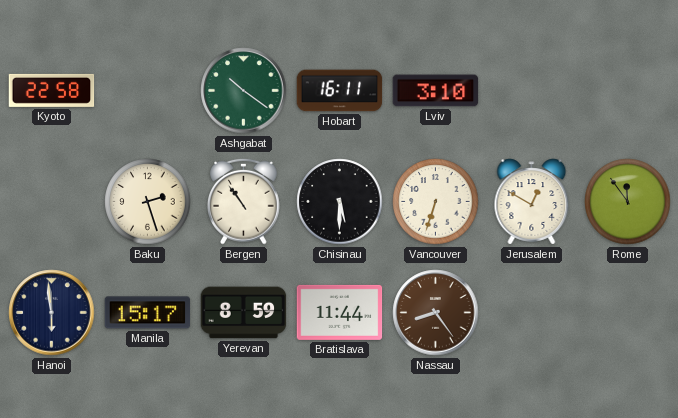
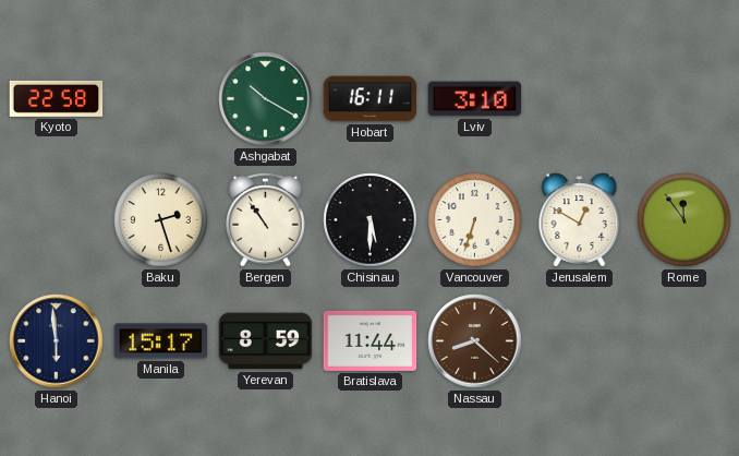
Ashgabat: 10:21 -> 10:20 (266, 99)
Nassau: 8:24 -> 8:22 (475, 341)
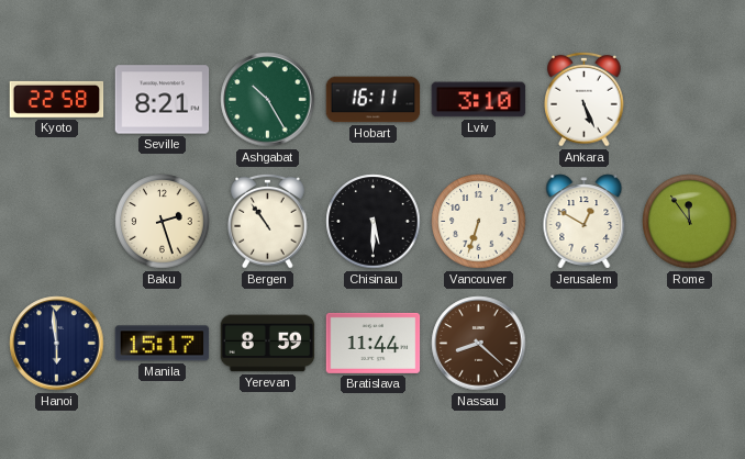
Seville: none -> 8:21 (163, 100)
Ashgabat: 10:20 -> 10:25 (268, 100)
Ankara: none -> 5:26 (585, 99)
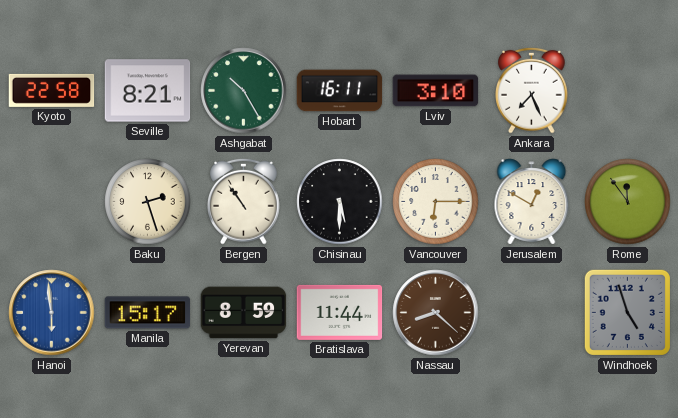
Ankara: 5:26 -> 7:26 (532, 90)
Vancouver: 6:33 -> 6:15 (436, 202)
Hanoi dial: navy -> blue (52, 313)
Windhoek: none -> 4:57 (627, 312)
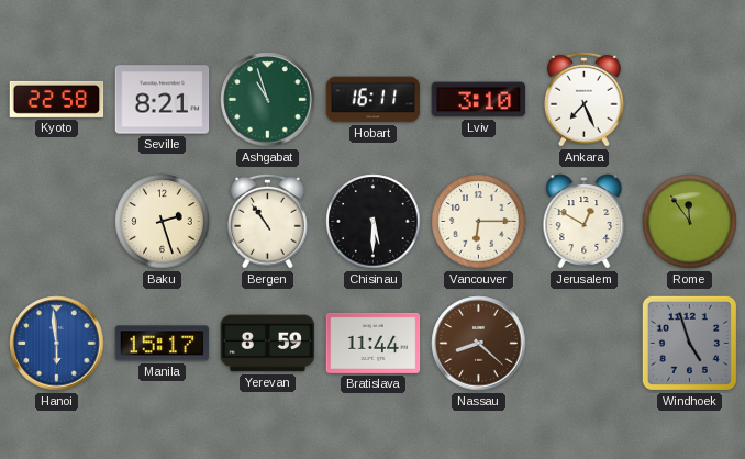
Ashgabat: 10:25 -> 10:57 (268, 100)
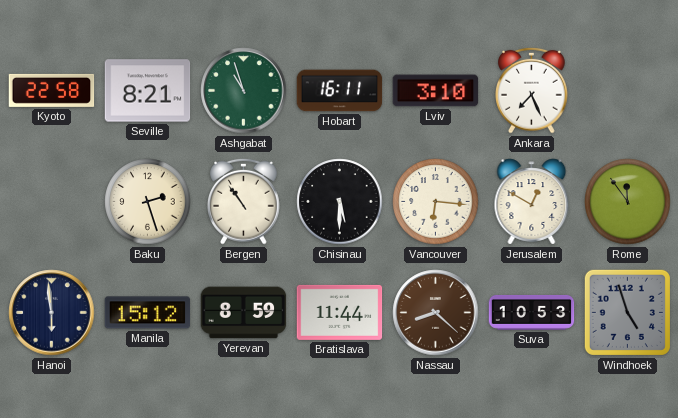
Vancouver: 6:15 -> 6:16 (436, 202)
Hanoi dial: blue -> navy (52, 313)
Manila: 15:17 -> 15:12 (148, 313)
Suva: none -> 10:53 (532, 312)
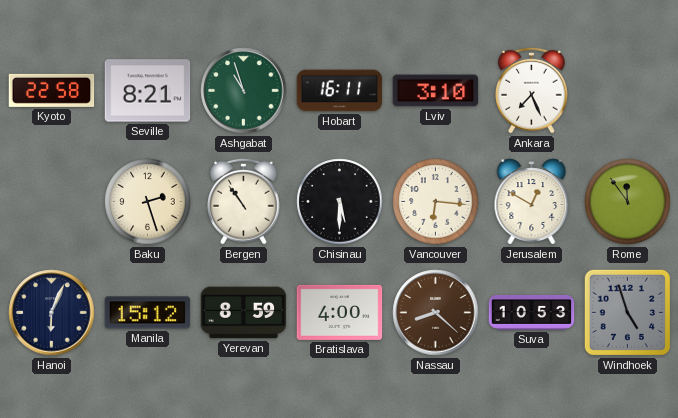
Hanoi: 5:59 -> 6:04 (52, 313)
Bratislava: 11:44 -> 4:00 (340, 312)
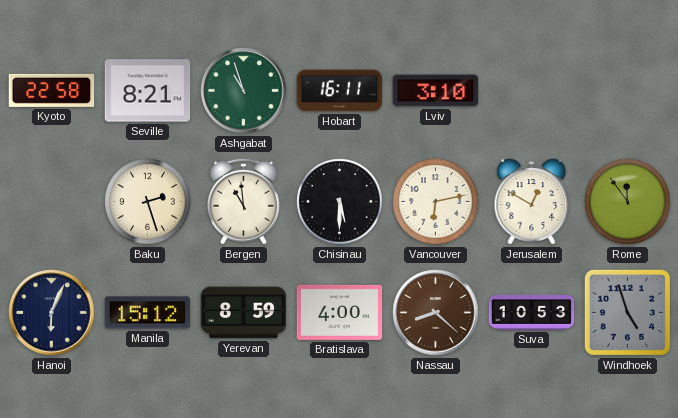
Ankara: 7:26 -> none (532, 90)
Bergen: 10:54 -> 10:59 (244, 201)
Vancouver: 6:16 -> 6:13 (436, 202)
